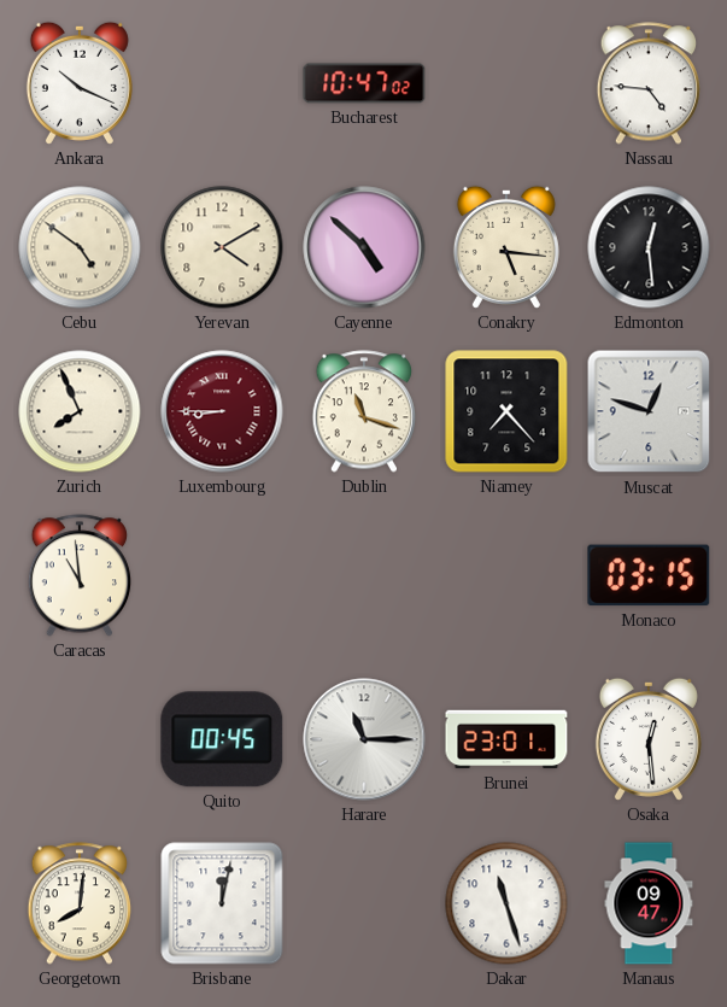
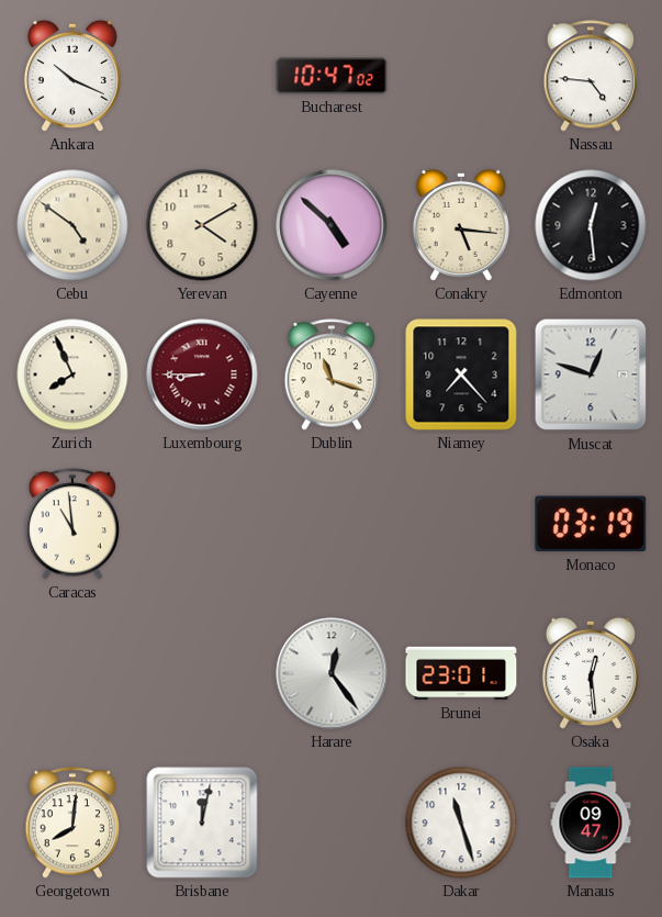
Monaco: 03:15 -> 03:19 (591, 524)
Quito: 00:45 -> none (222, 739)
Harare: 11:15 -> 12:24 (332, 673)
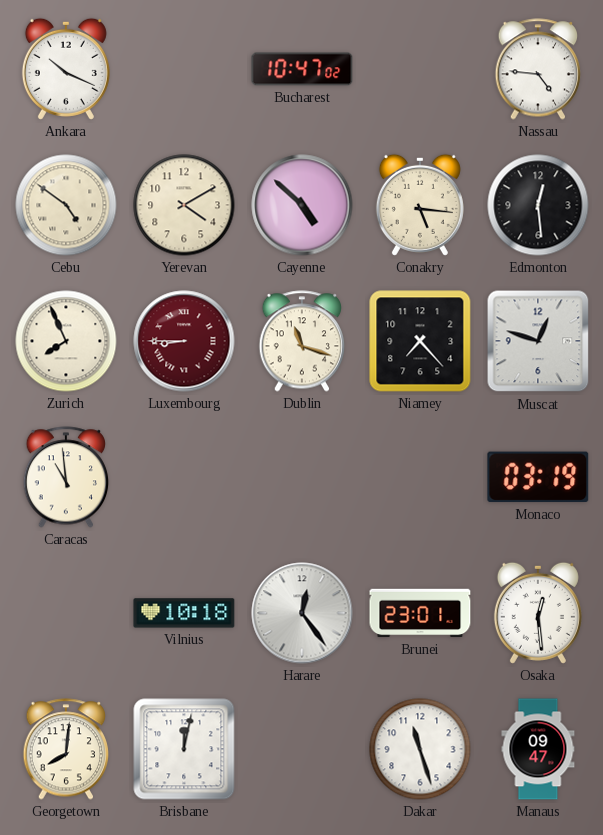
Vilnius: none -> 10:18 (184, 613)
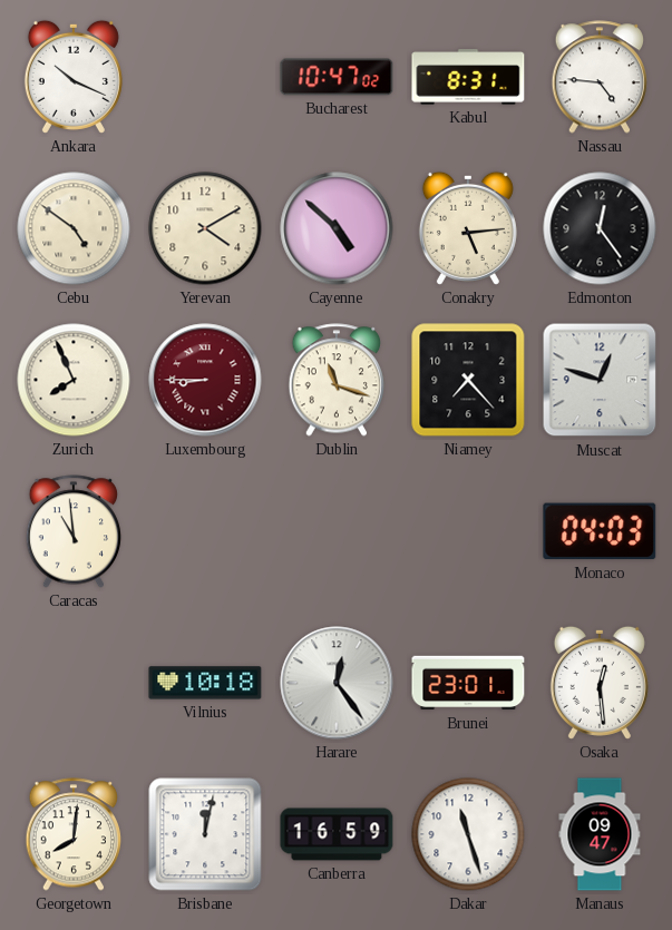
Kabul: none -> 8:31 (468, 77)
Conakry: 5:16 -> 5:14 (468, 228)
Edmonton: 12:29 -> 12:24 (600, 228)
Monaco: 03:19 -> 04:03 (600, 531)
Canberra: none -> 16:59 (337, 834)
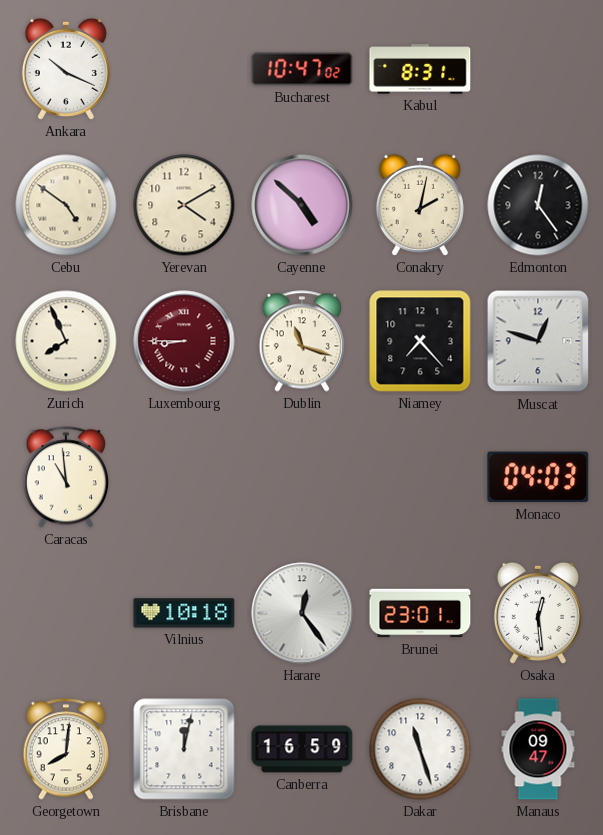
Nassau: 4:46 -> none (600, 77)
Conakry: 5:14 -> 2:02 (420, 205)
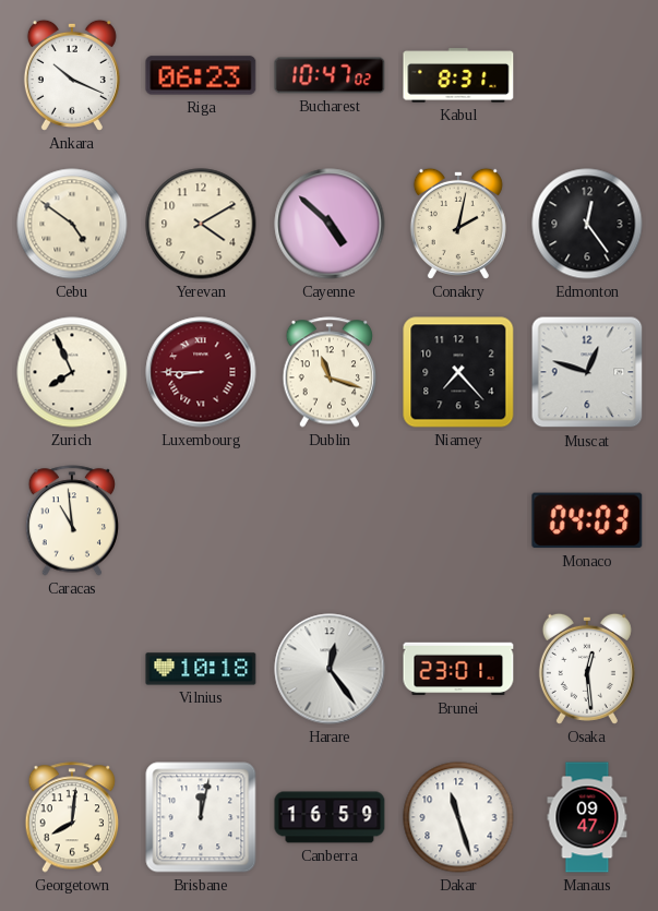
Riga: none -> 06:23 (201, 75)
